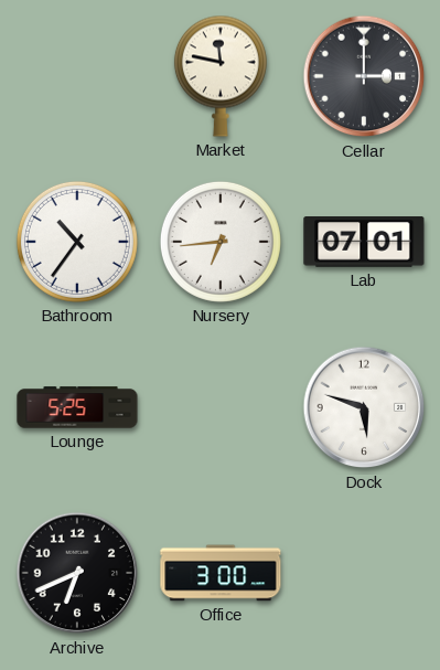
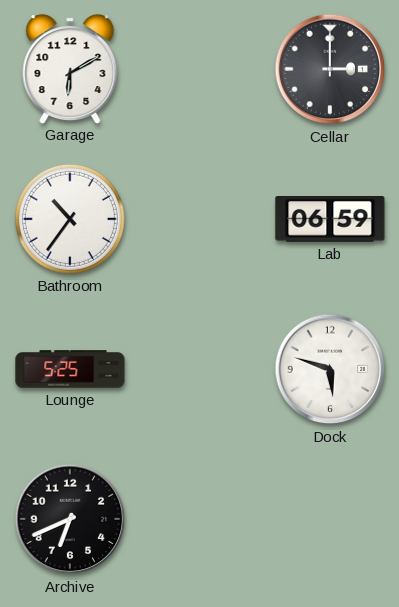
Garage: none -> 6:10 (70, 69)
Market: 11:47 -> none (221, 76)
Nursery: 6:44 -> none (221, 242)
Lab: 07:01 -> 06:59 (330, 219)
Office: 3:00 -> none (221, 573)
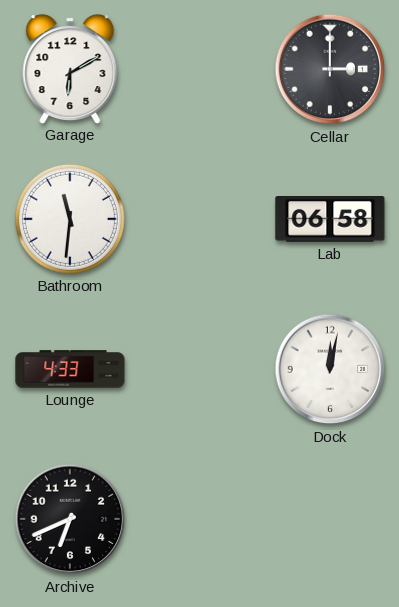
Bathroom: 10:36 -> 11:31 (70, 219)
Lab: 06:59 -> 06:58 (330, 219)
Lounge: 5:25 -> 4:33 (70, 369)
Dock: 5:48 -> 12:02 (330, 369)
